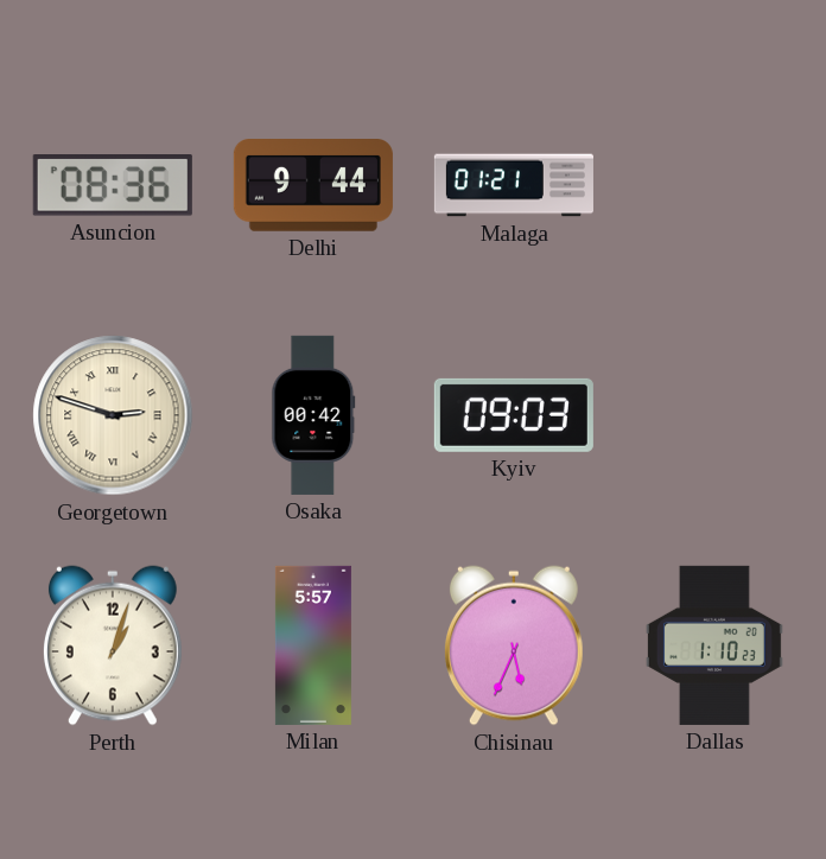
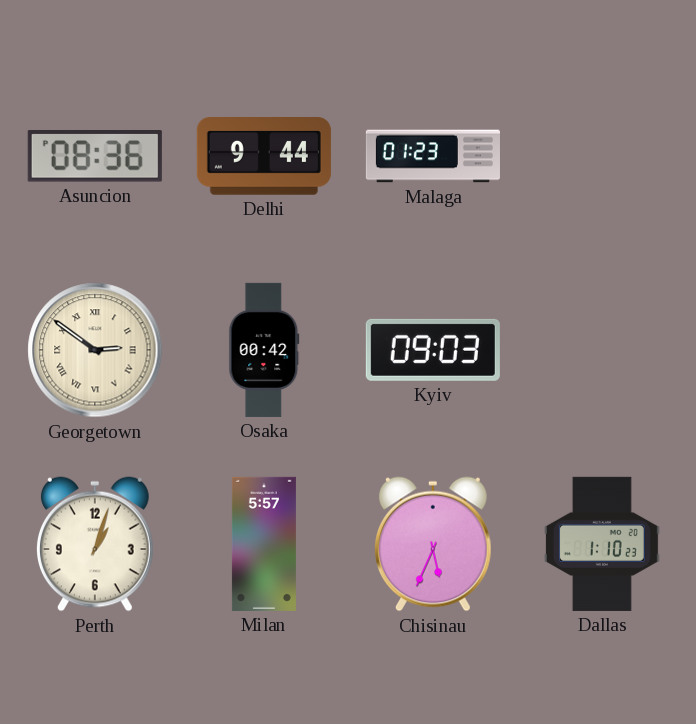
Malaga: 01:21 -> 01:23 (433, 156)
Georgetown: 2:48 -> 2:51 (95, 350)
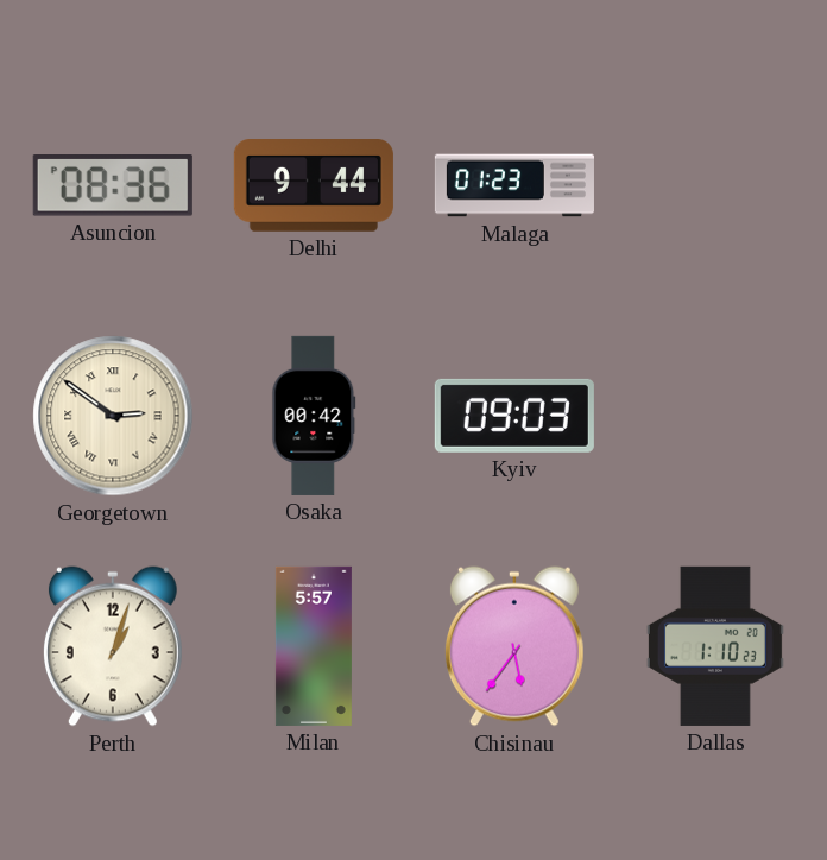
Chisinau: 5:34 -> 5:36 (514, 646)
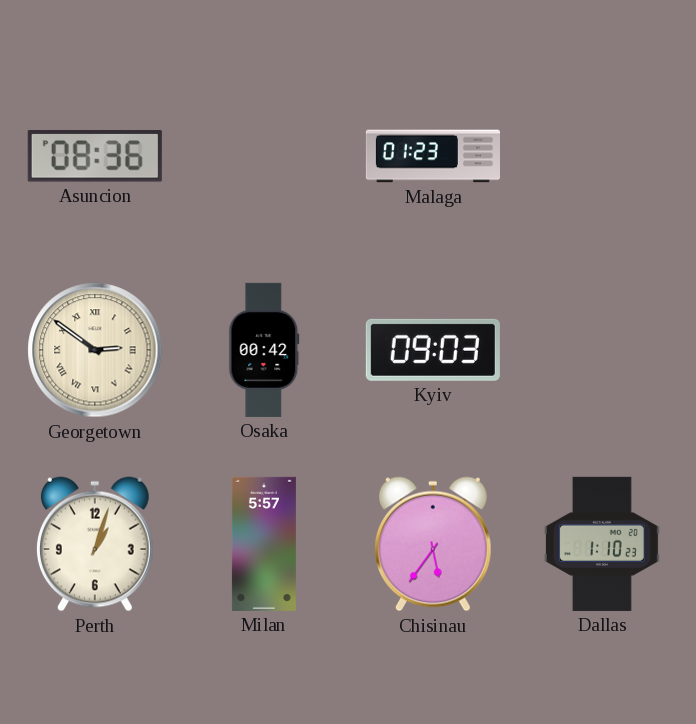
Delhi: 9:44 -> none (314, 186)
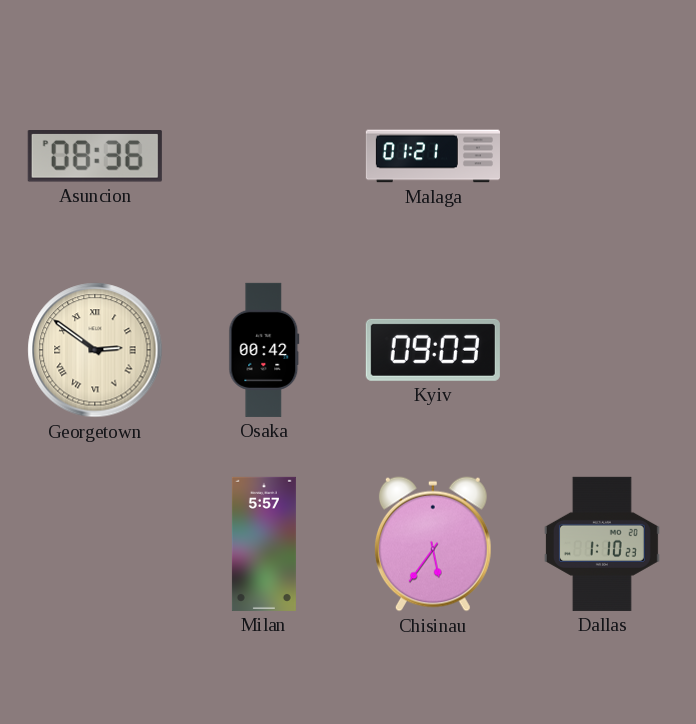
Malaga: 01:23 -> 01:21 (433, 156)
Perth: 1:03 -> none (95, 544)
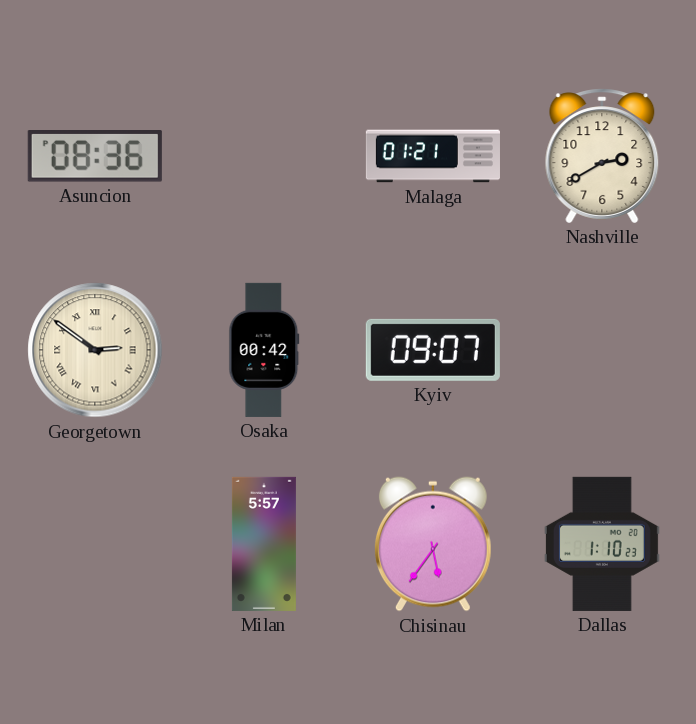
Nashville: none -> 2:40 (602, 156)
Kyiv: 09:03 -> 09:07 (433, 350)
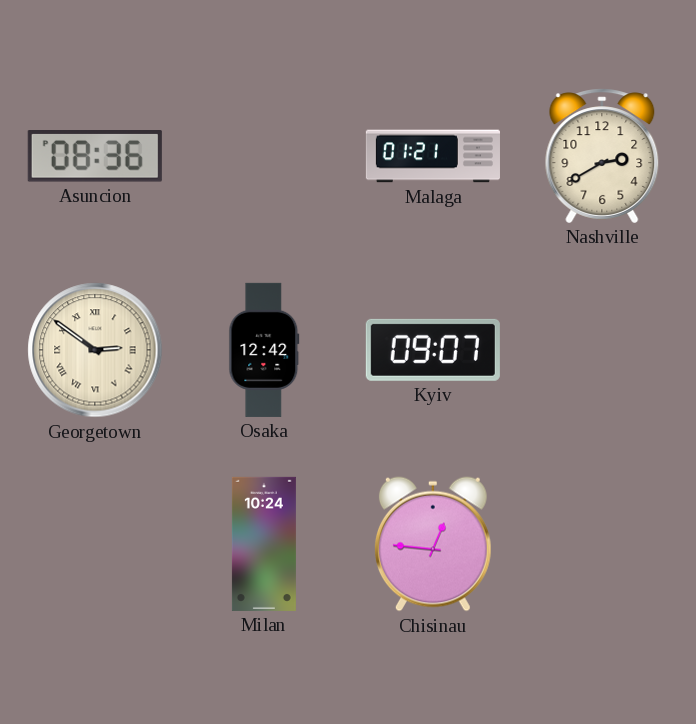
Osaka: 00:42 -> 12:42 (264, 350)
Milan: 5:57 -> 10:24 (264, 544)
Chisinau: 5:36 -> 12:46 (433, 544)
Dallas: 1:10 -> none (602, 544)
